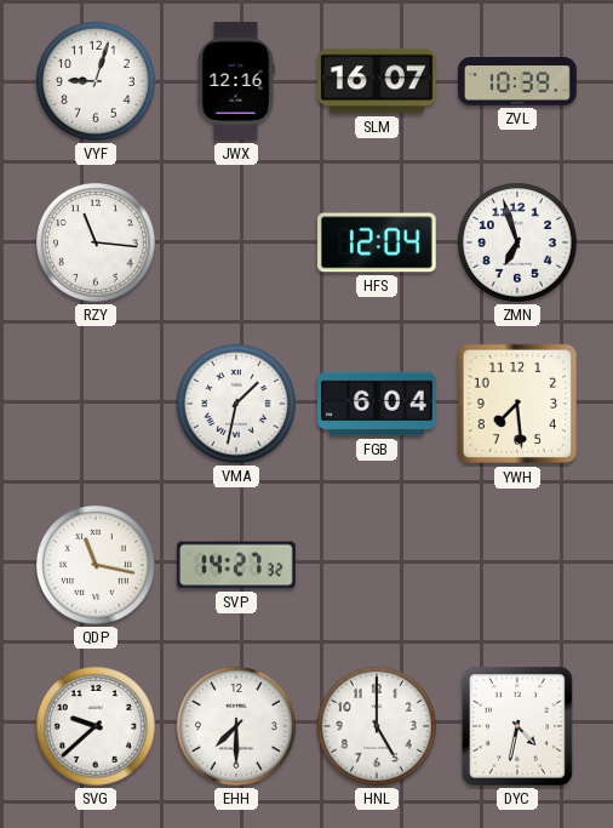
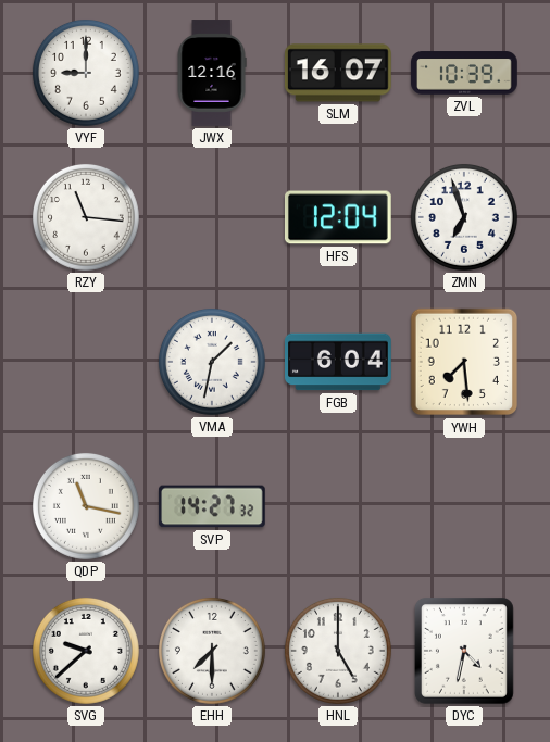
VYF: 9:03 -> 9:00 (86, 73)
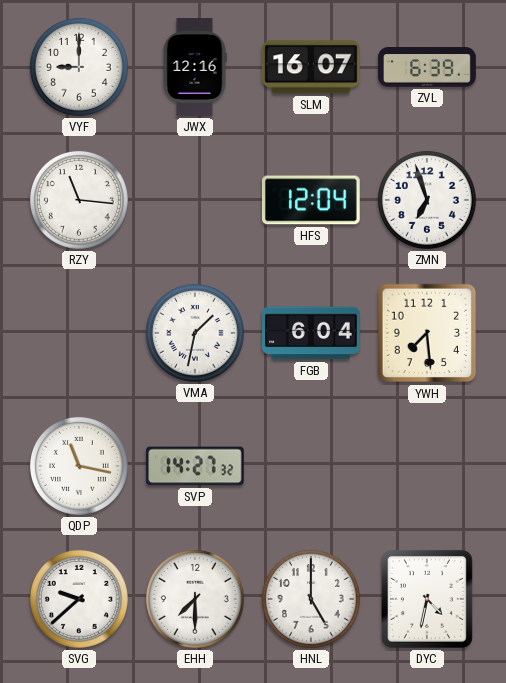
ZVL: 10:39 -> 6:39 (427, 67)
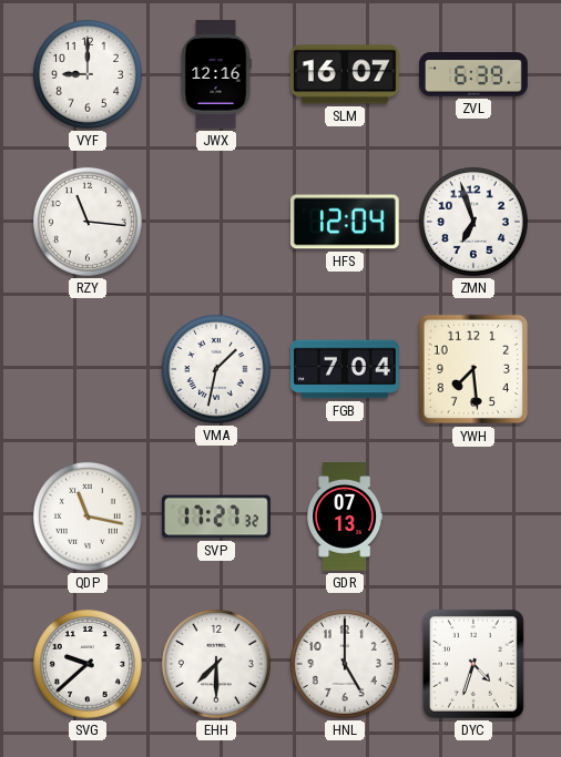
FGB: 6:04 -> 7:04 (346, 369)
SVP: 14:27 -> 17:27 (217, 516)
GDR: none -> 07:13 (344, 516)
DYC: 4:32 -> 4:33 (473, 664)
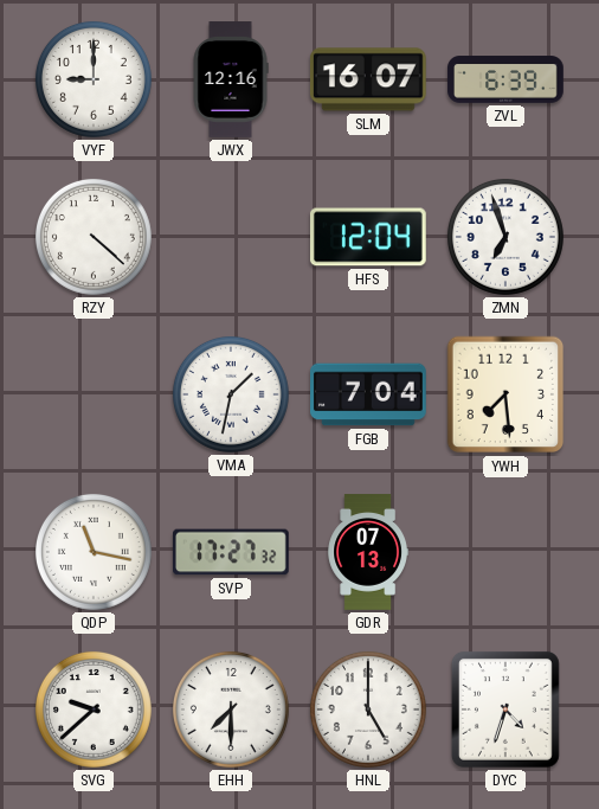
RZY: 11:16 -> 4:22 (94, 237)
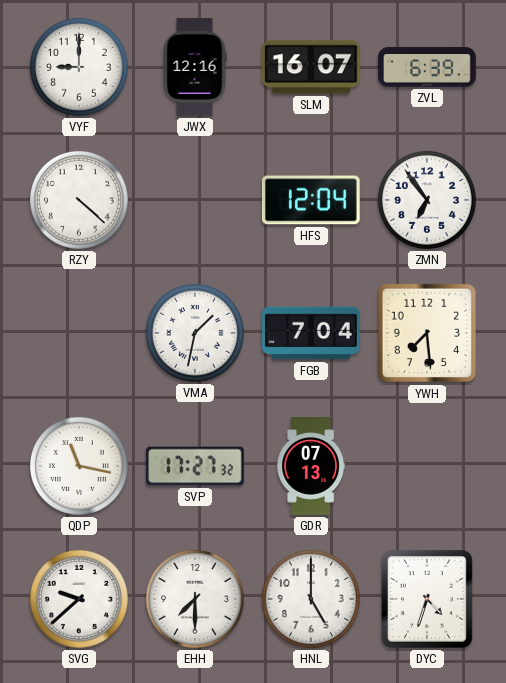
ZMN: 6:57 -> 6:54 (427, 200)
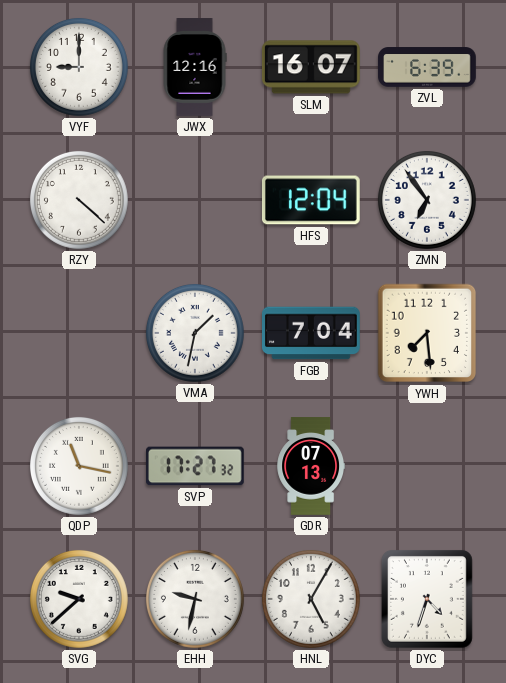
EHH: 7:30 -> 9:32 (195, 599)
HNL: 5:00 -> 5:05 (311, 599)
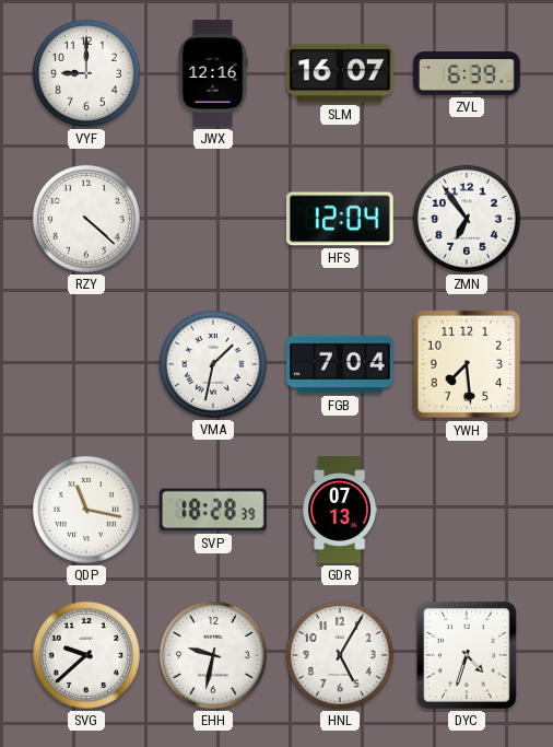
SVP: 17:27 -> 18:28 (214, 510)
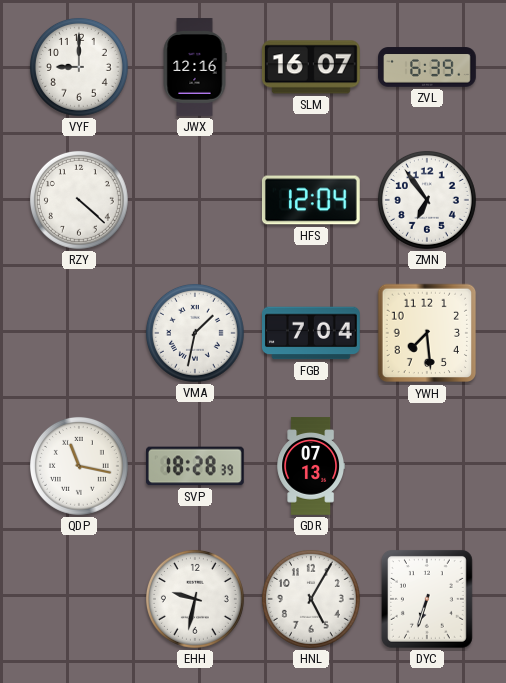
SVG: 9:38 -> none (86, 655)
DYC: 4:33 -> 6:33 (427, 599)
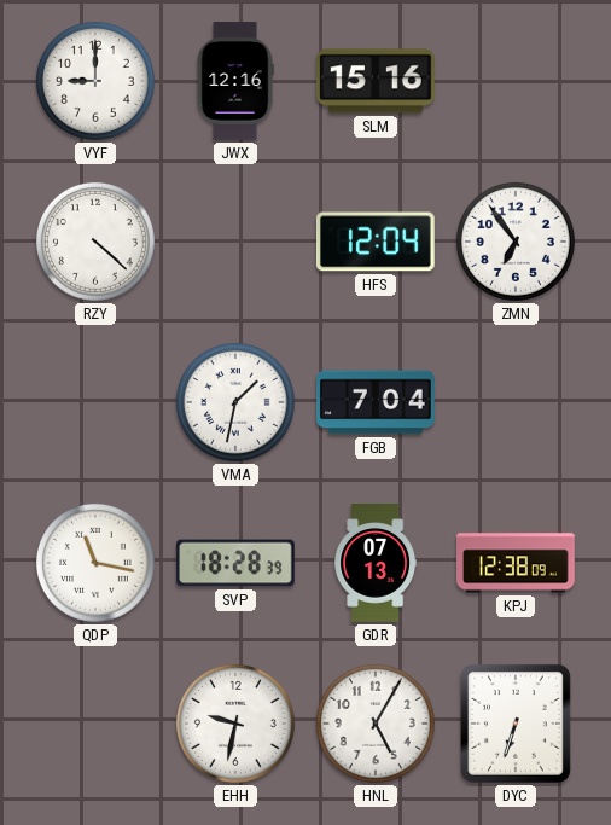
SLM: 16:07 -> 15:16 (376, 81)
ZVL: 6:39 -> none (427, 67)
YWH: 7:29 -> none (427, 333)
KPJ: none -> 12:38 (517, 563)
